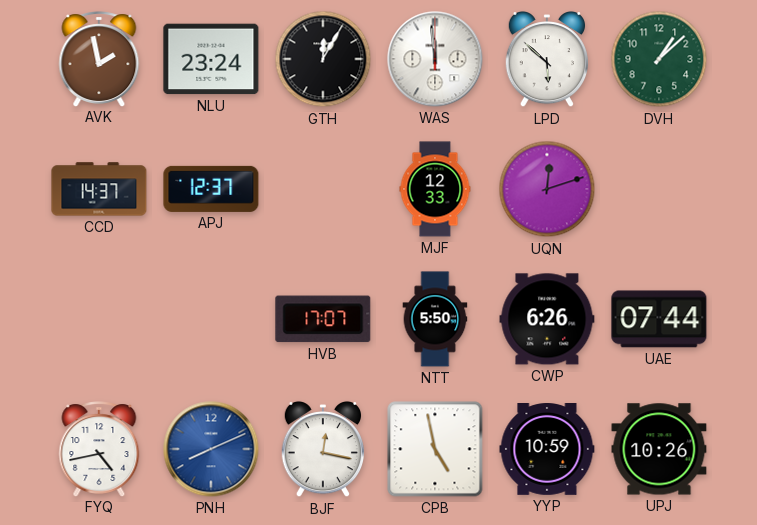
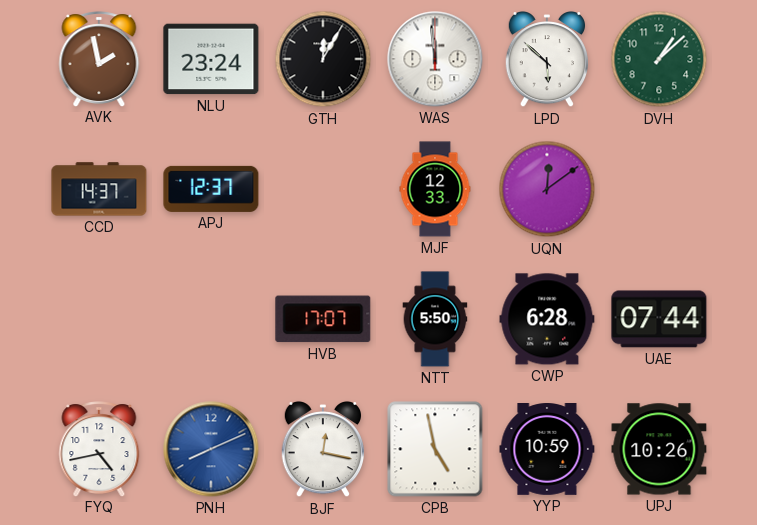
UQN: 12:12 -> 12:09 (547, 189)
CWP: 6:26 -> 6:28 (547, 319)
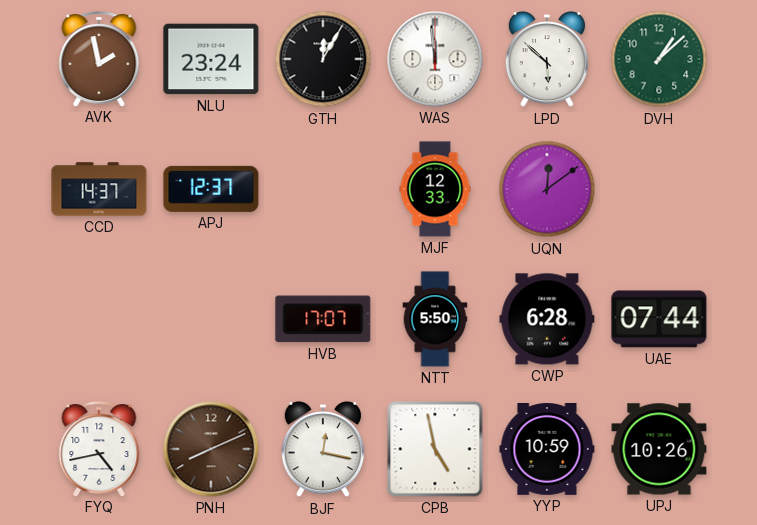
PNH dial: blue -> brown (211, 449)
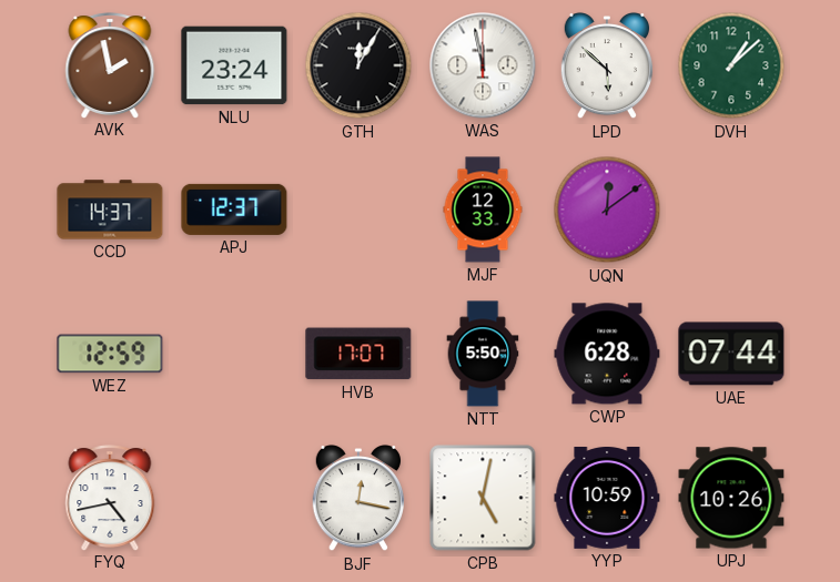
WAS: 11:59 -> 11:58 (483, 65)
WEZ: none -> 12:59 (110, 354)
PNH: 8:11 -> none (211, 449)
CPB: 4:58 -> 5:02 (483, 498)
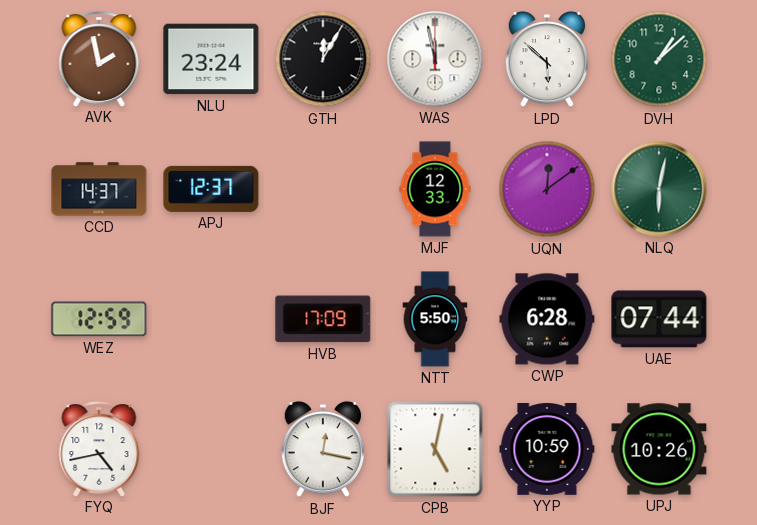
NLQ: none -> 6:02 (659, 189)
HVB: 17:07 -> 17:09 (323, 319)
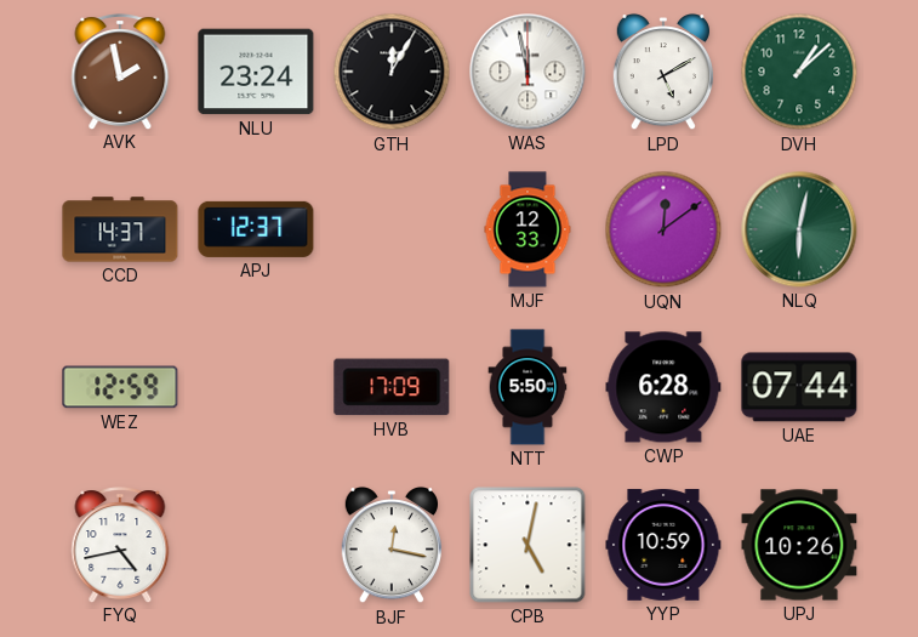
LPD: 5:52 -> 5:10 (662, 72)
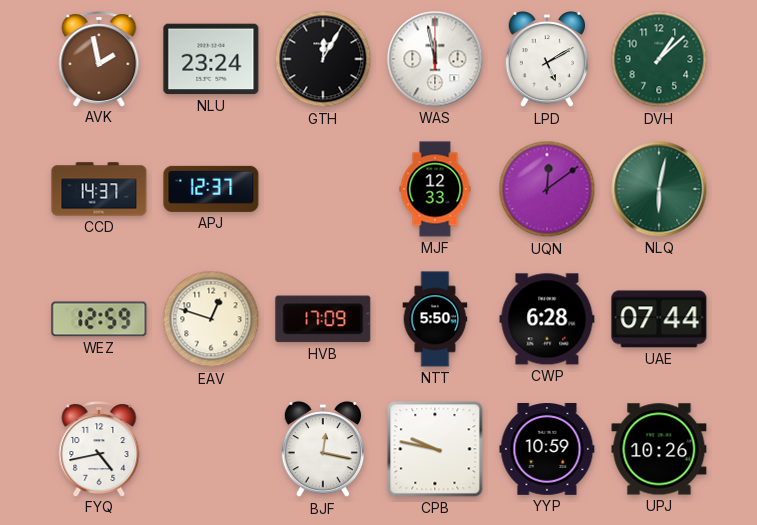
EAV: none -> 12:48 (211, 319)
CPB: 5:02 -> 9:47 (435, 449)
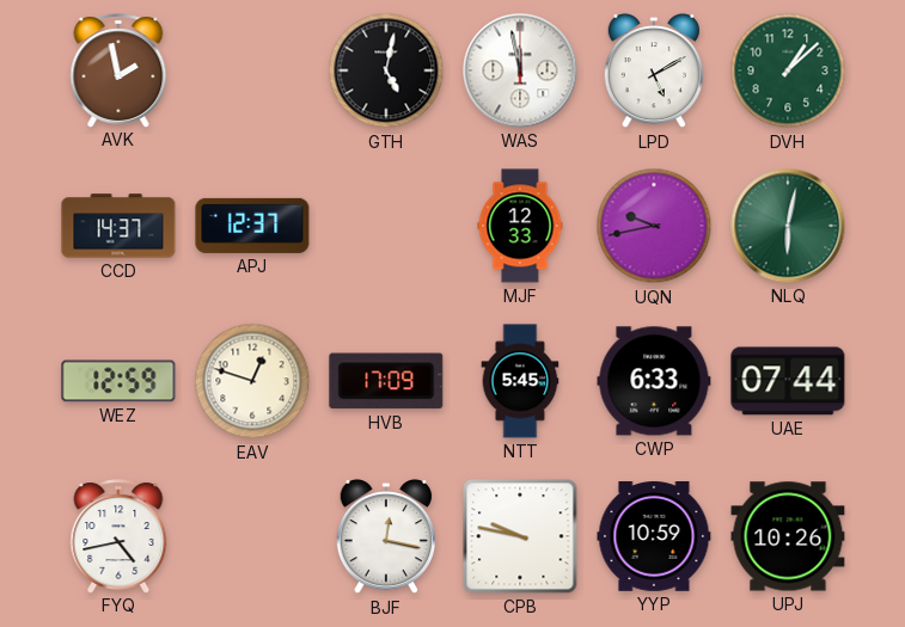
NLU: 23:24 -> none (211, 59)
GTH: 12:05 -> 5:02 (386, 70)
UQN: 12:09 -> 9:43 (654, 226)
NTT: 5:50 -> 5:45 (520, 381)
CWP: 6:28 -> 6:33 (654, 381)
